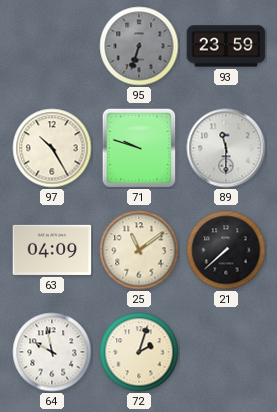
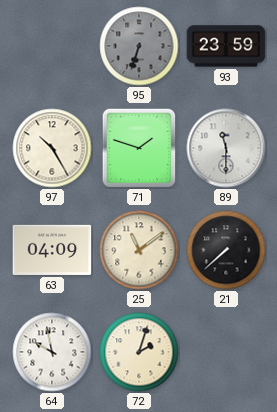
71: 9:48 -> 1:48 (139, 148)
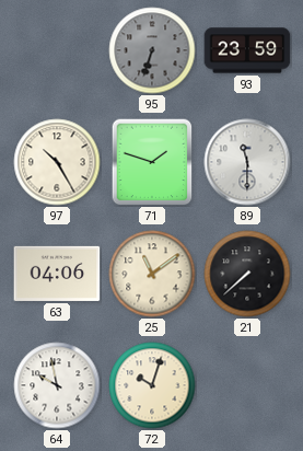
63: 04:09 -> 04:06 (57, 274)
72: 2:03 -> 10:03 (152, 385)
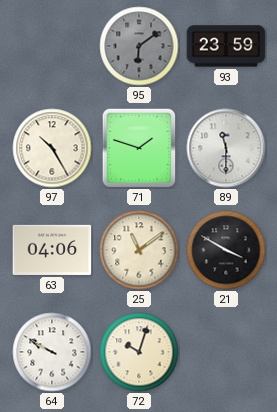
95: 6:33 -> 6:09 (139, 46)
21: 7:38 -> 3:50 (226, 250)
64: 9:58 -> 9:50 (52, 352)
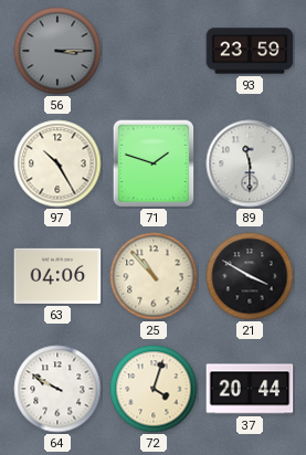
56: none -> 3:15 (57, 51)
95: 6:09 -> none (139, 46)
25: 11:09 -> 10:53 (154, 276)
72: 10:03 -> 4:03 (154, 389)
37: none -> 20:44 (250, 389)
